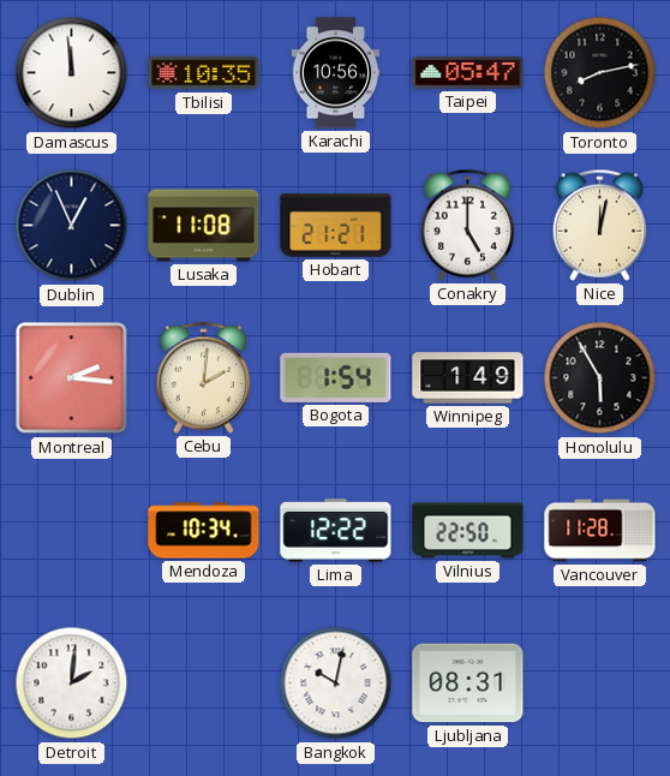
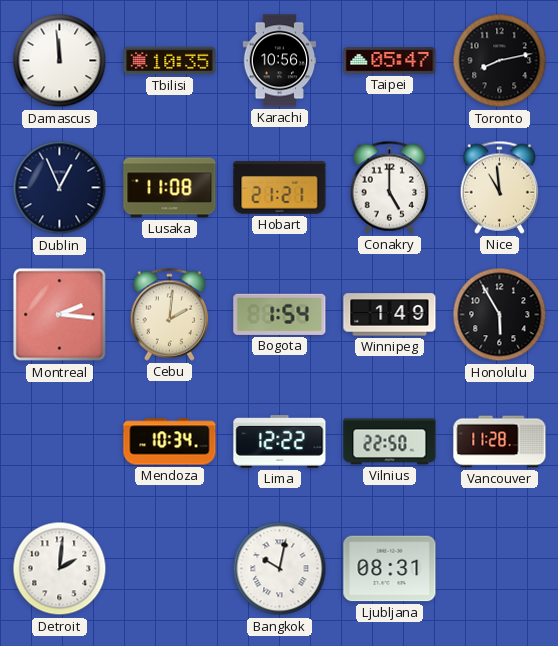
Nice: 12:02 -> 10:59 (500, 187)
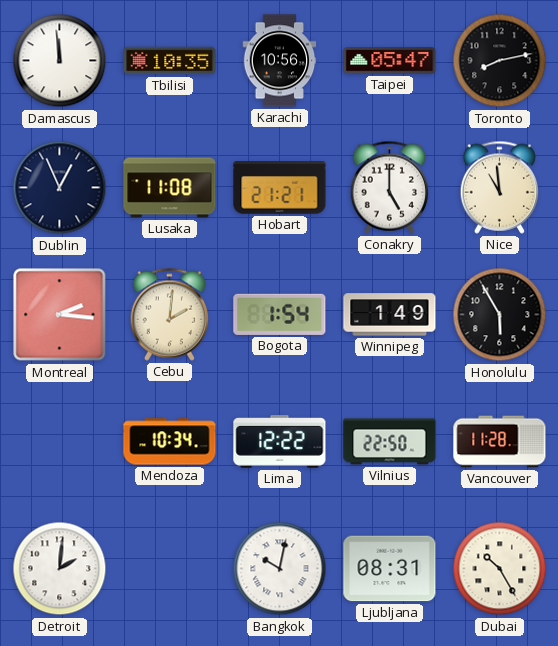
Dubai: none -> 10:25 (500, 569)
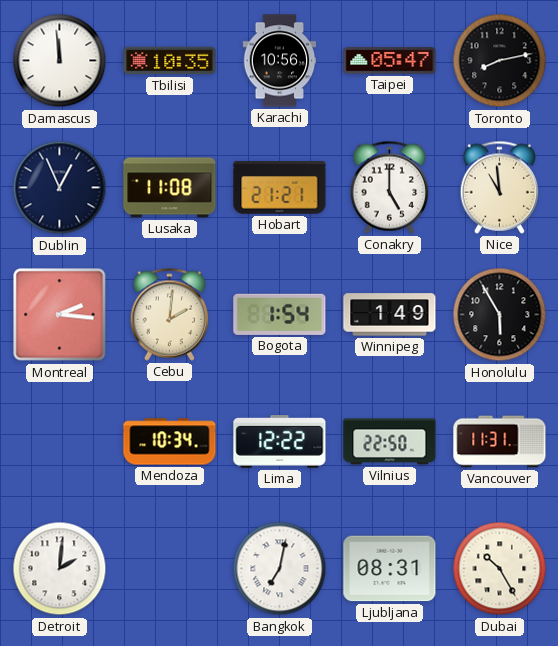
Vancouver: 11:28 -> 11:31 (500, 442)
Bangkok: 10:02 -> 7:02 (280, 569)
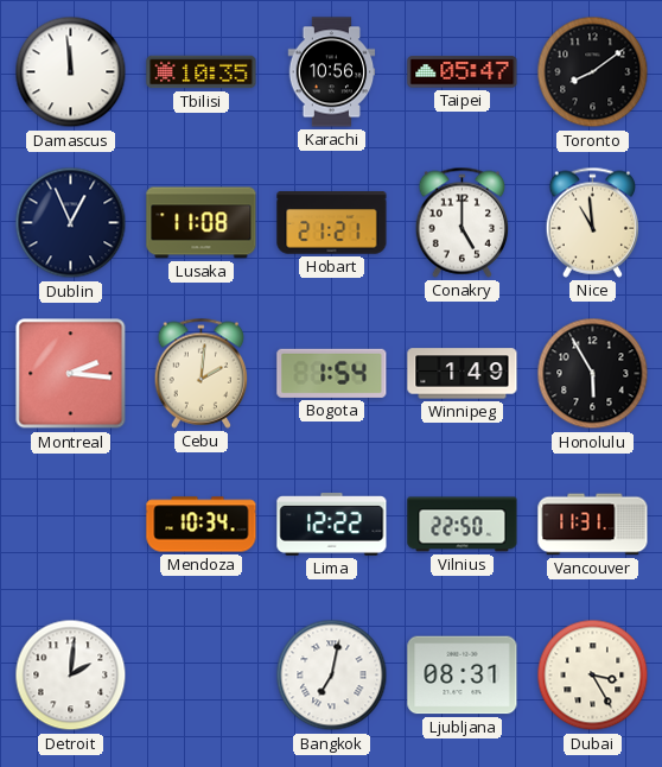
Toronto: 8:13 -> 8:09 (593, 72)
Dubai: 10:25 -> 3:25 (593, 676)
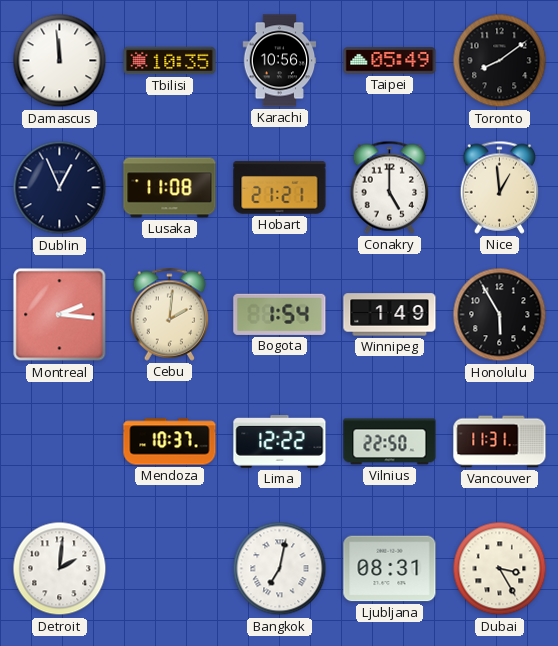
Taipei: 05:47 -> 05:49 (390, 61)
Nice: 10:59 -> 12:59 (500, 187)
Mendoza: 10:34 -> 10:37 (170, 442)
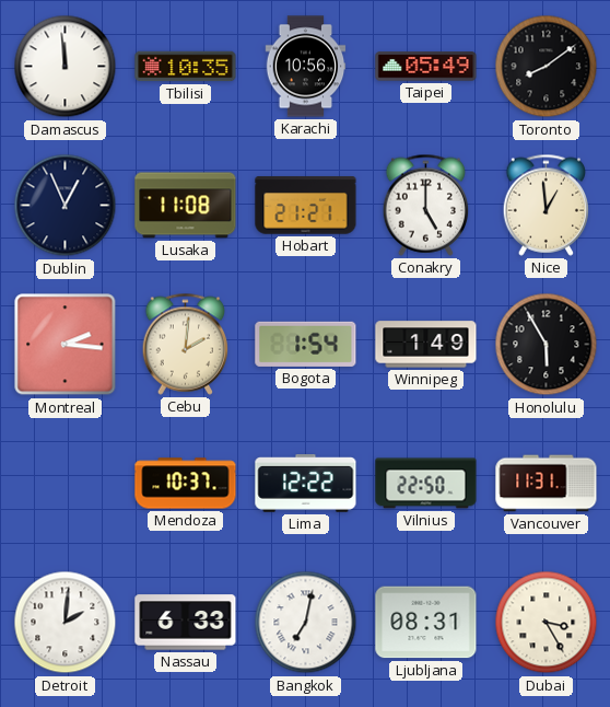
Nassau: none -> 6:33 (186, 623)
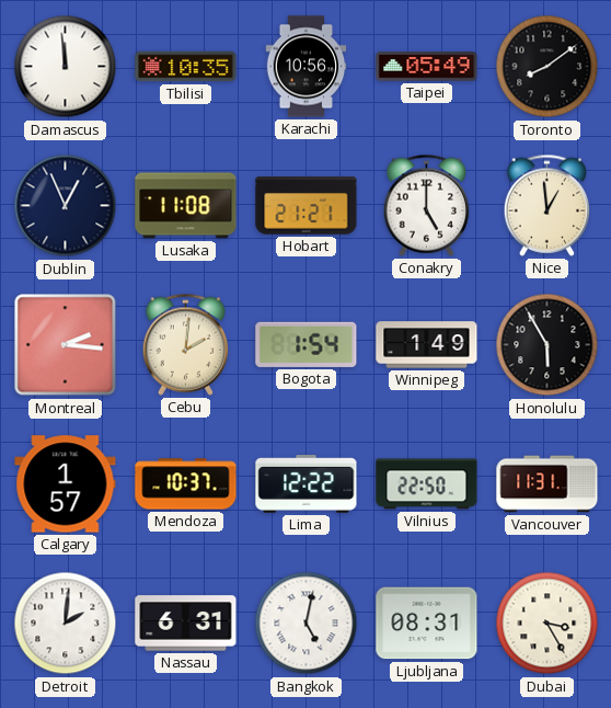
Calgary: none -> 1:57 (66, 484)
Nassau: 6:33 -> 6:31 (186, 624)
Bangkok: 7:02 -> 5:02 (307, 624)
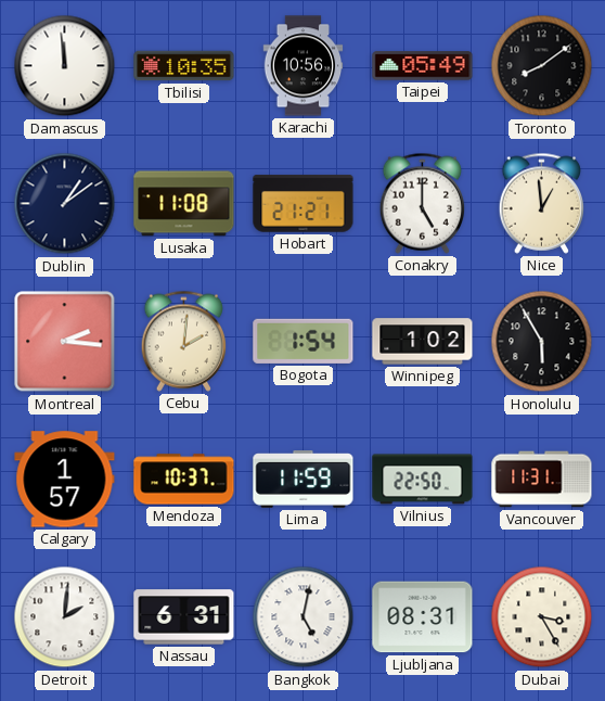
Dublin: 12:56 -> 1:09 (65, 204)
Winnipeg: 1:49 -> 1:02 (423, 342)
Lima: 12:22 -> 11:59 (304, 480)
